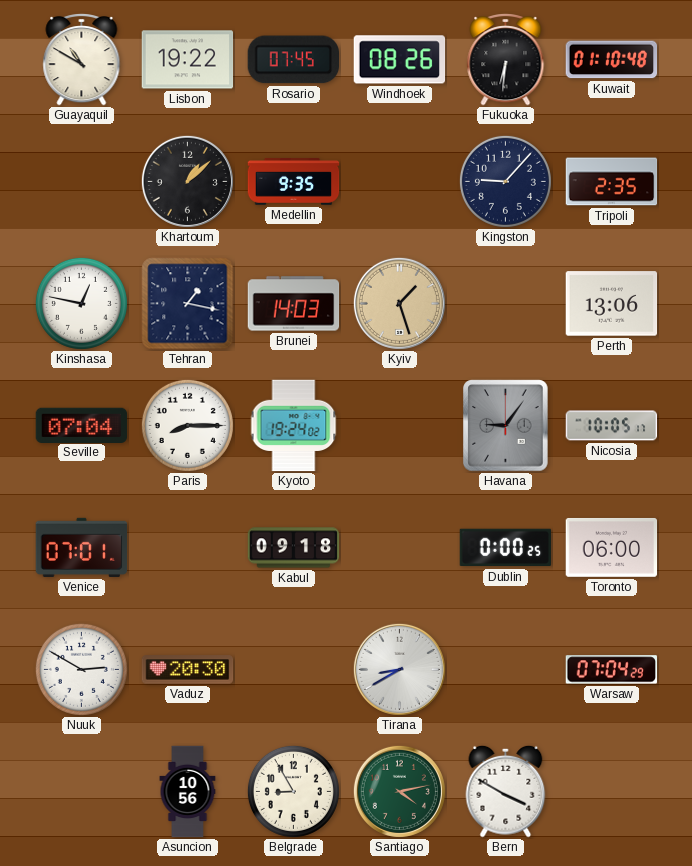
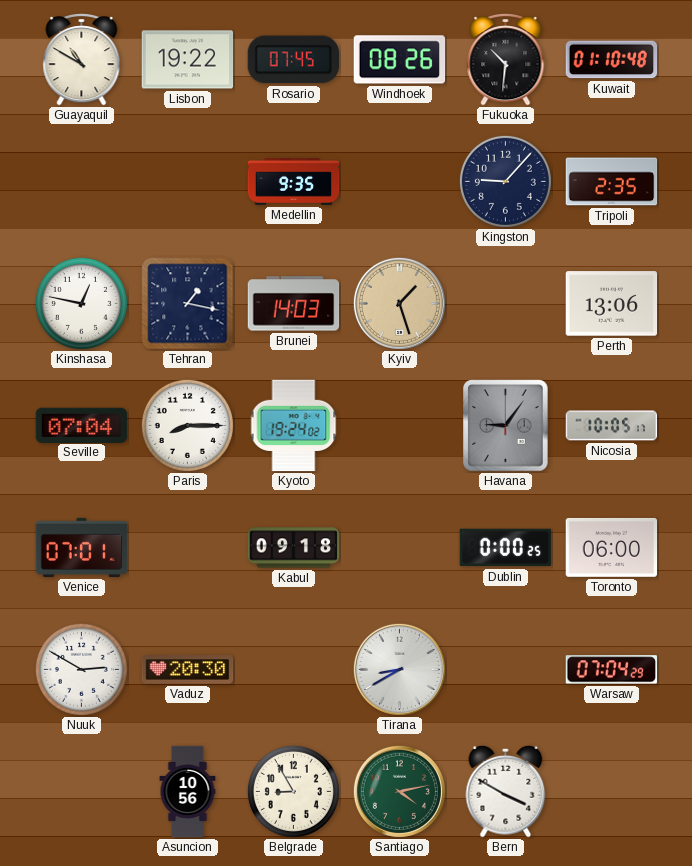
Fukuoka: 6:31 -> 10:31 (506, 60)
Khartoum: 1:08 -> none (187, 181)
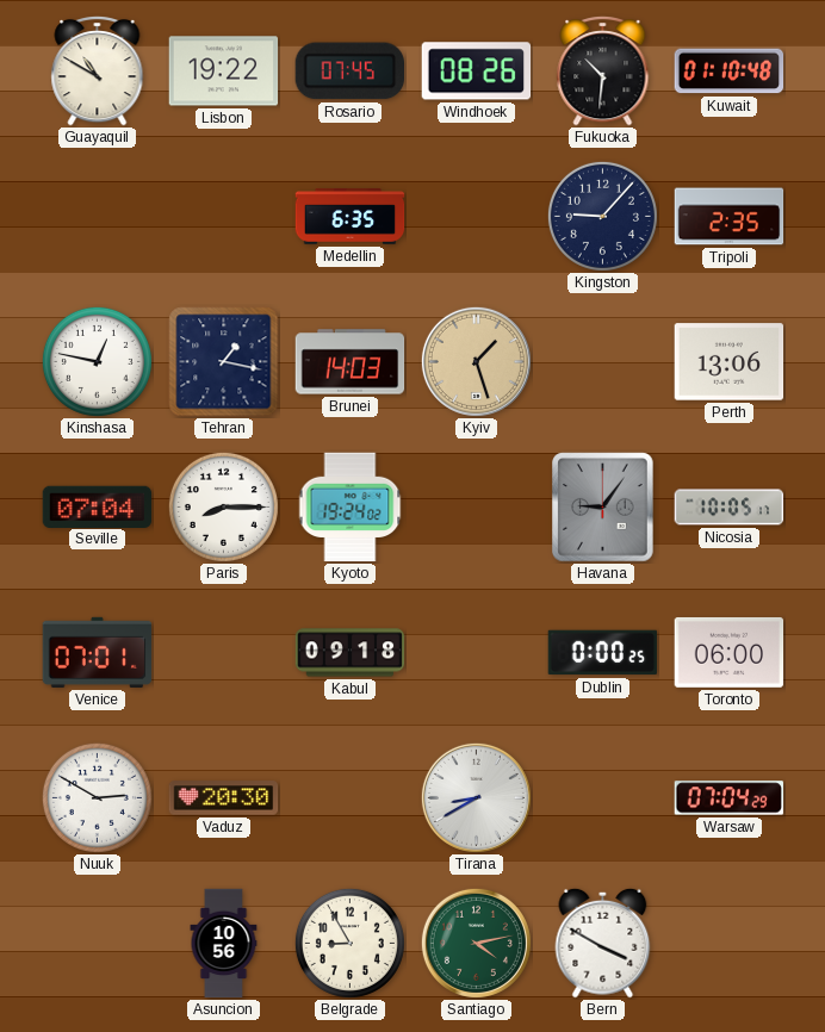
Medellin: 9:35 -> 6:35 (351, 217)
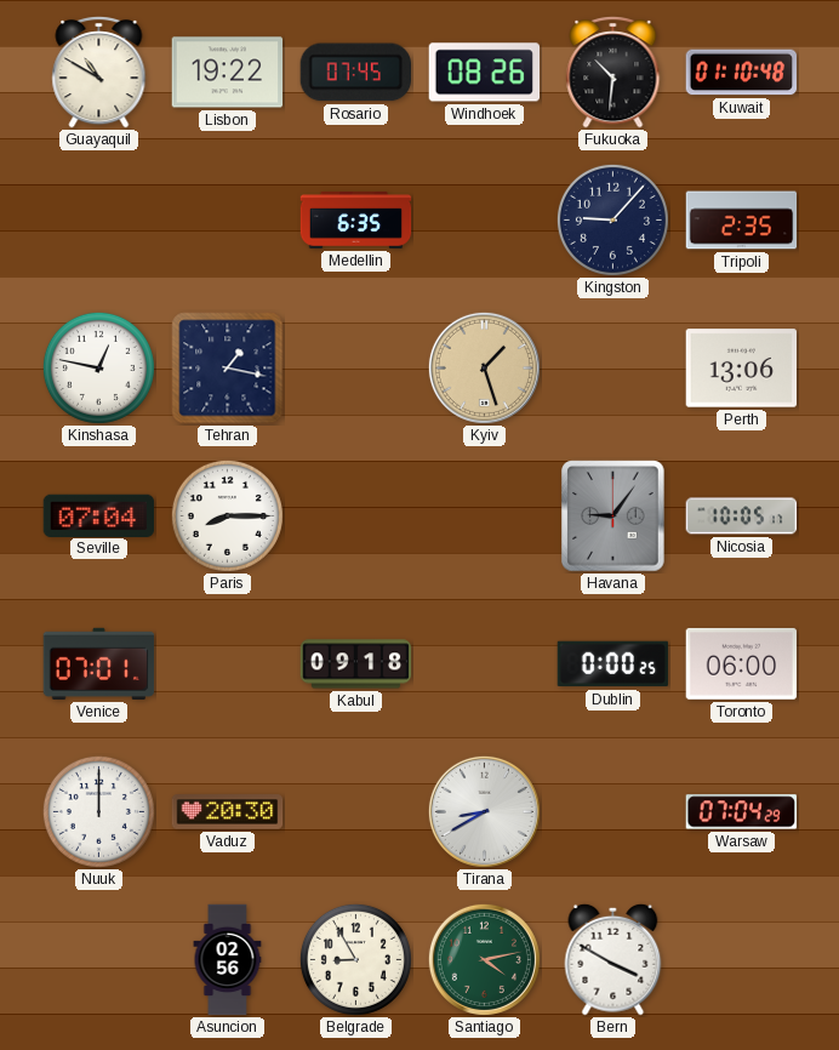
Brunei: 14:03 -> none (351, 362)
Kyoto: 19:24 -> none (351, 508)
Nuuk: 2:50 -> 12:00 (98, 811)
Asuncion: 10:56 -> 02:56 (228, 960)
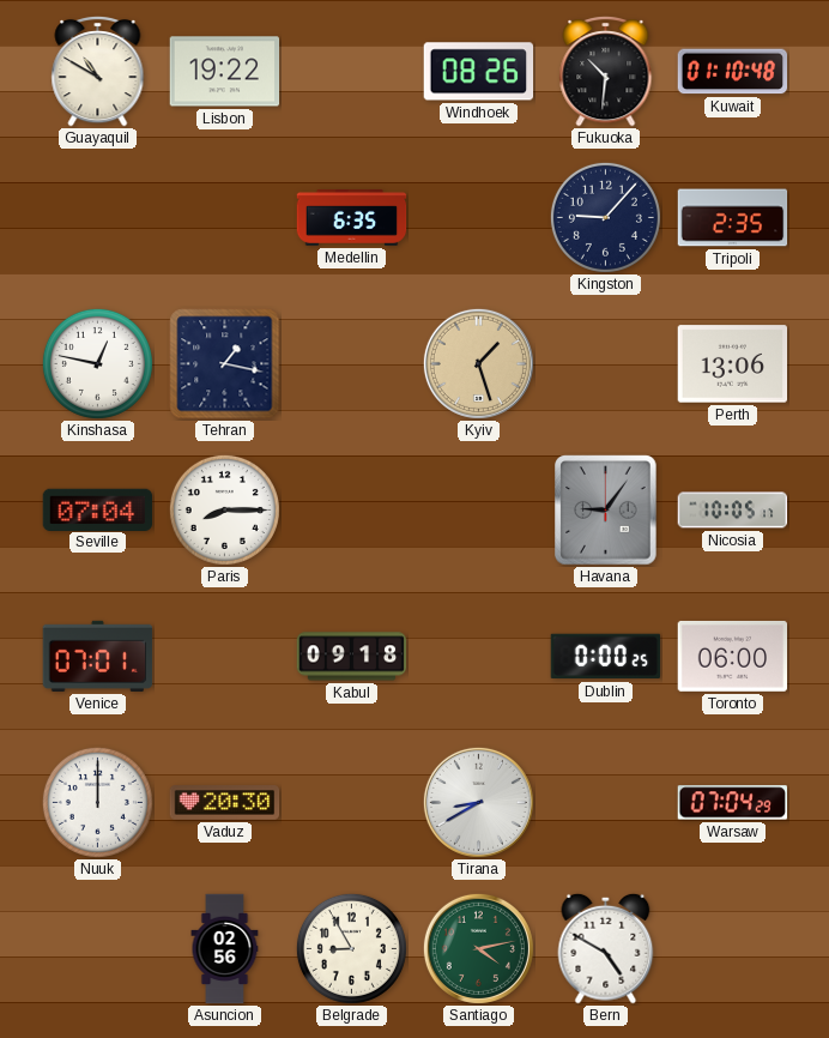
Rosario: 07:45 -> none (355, 73)
Bern: 3:50 -> 4:50 (606, 948)
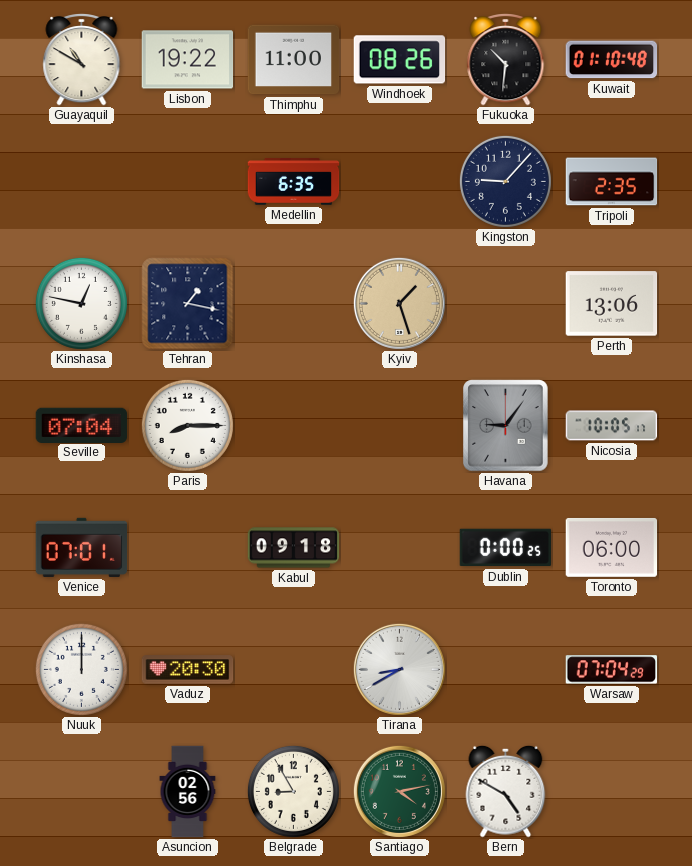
Thimphu: none -> 11:00 (294, 60)
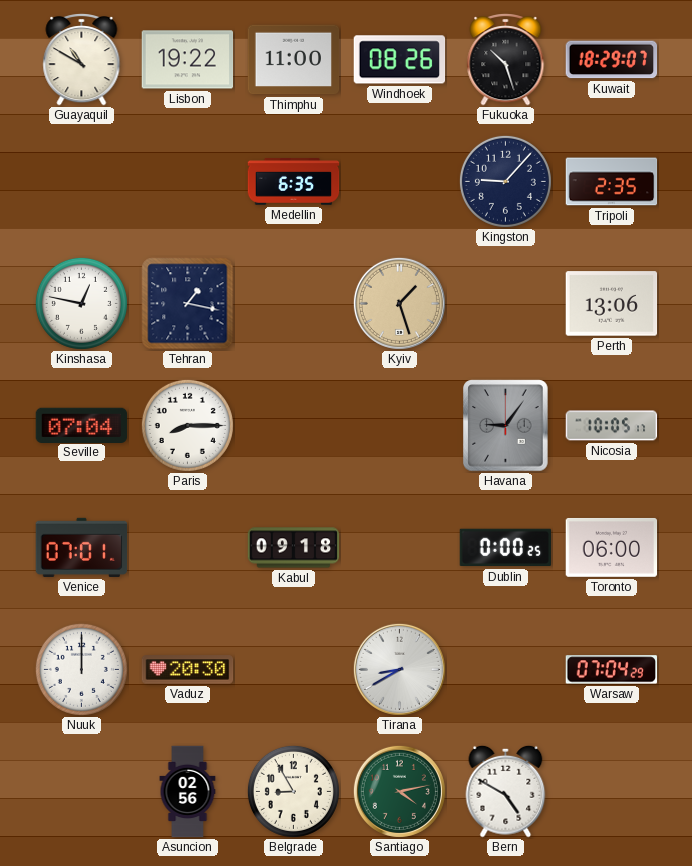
Fukuoka: 10:31 -> 10:27 (506, 60)
Kuwait: 01:10 -> 18:29 (612, 60)
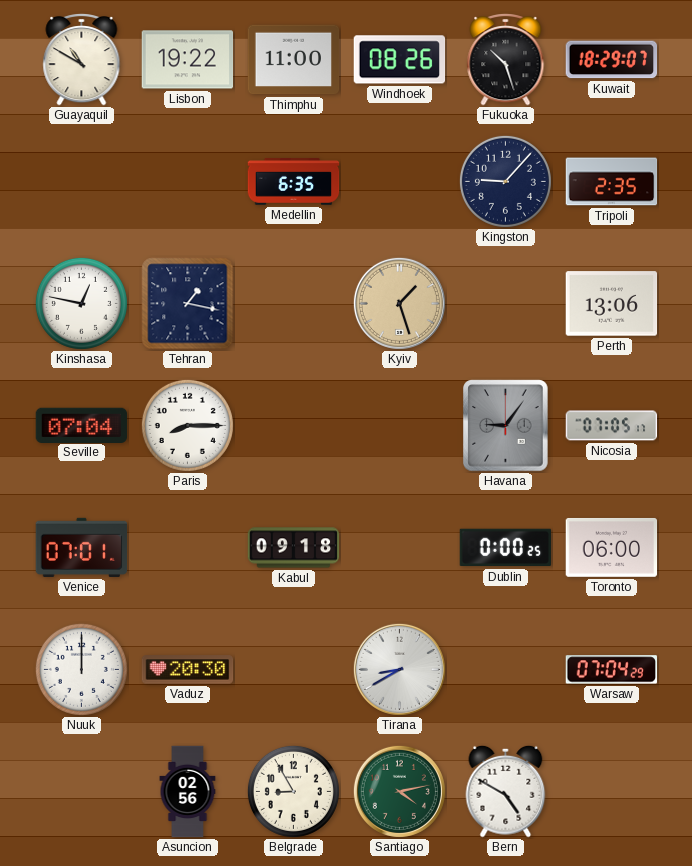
Nicosia: 10:05 -> 07:05 (612, 426)
